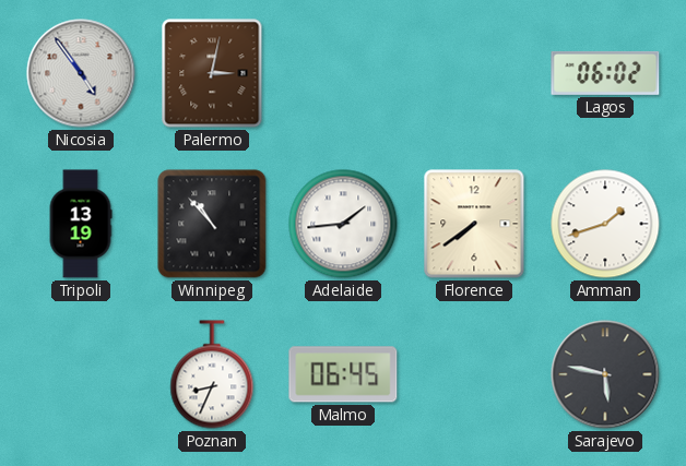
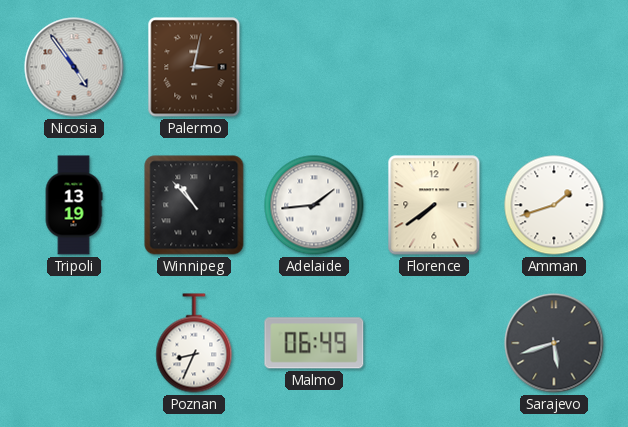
Lagos: 06:02 -> none (605, 73)
Malmo: 06:45 -> 06:49 (314, 343)
Sarajevo: 5:47 -> 5:42 (554, 343)
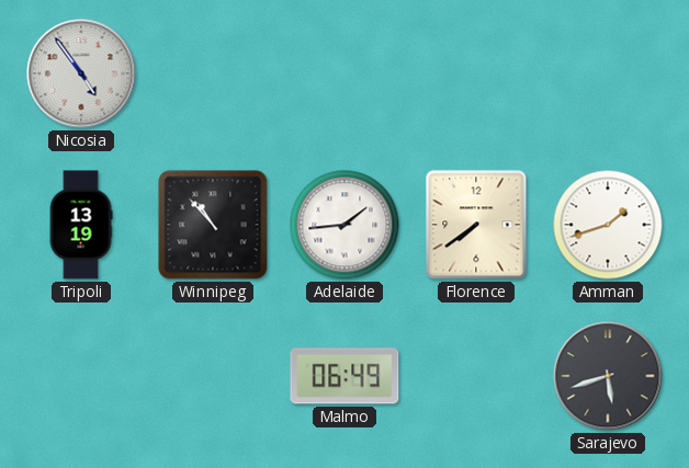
Palermo: 3:02 -> none (194, 67)
Poznan: 8:34 -> none (194, 343)
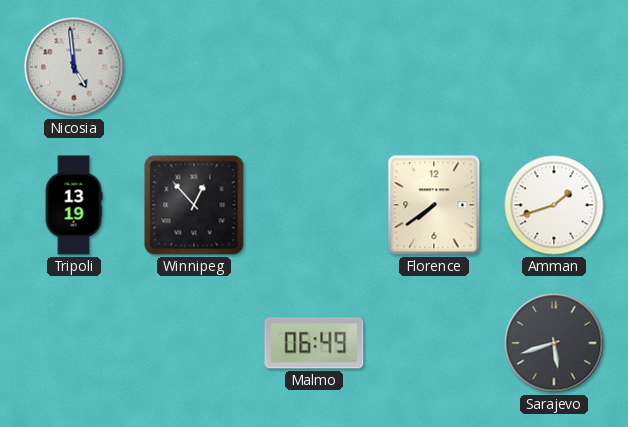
Nicosia: 4:54 -> 4:59 (74, 67)
Winnipeg: 10:53 -> 12:53 (194, 205)
Adelaide: 1:44 -> none (344, 225)
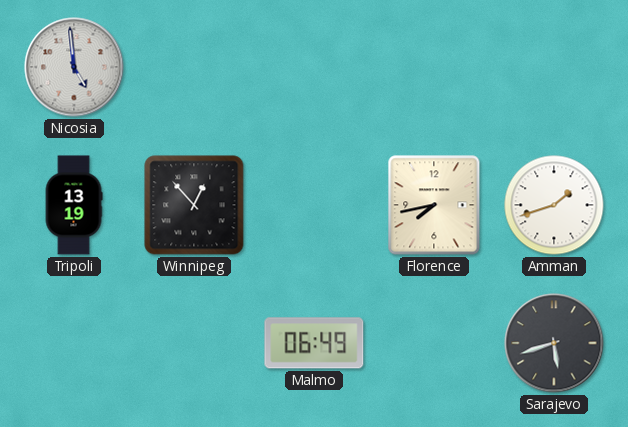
Florence: 7:39 -> 7:43 (434, 205)
